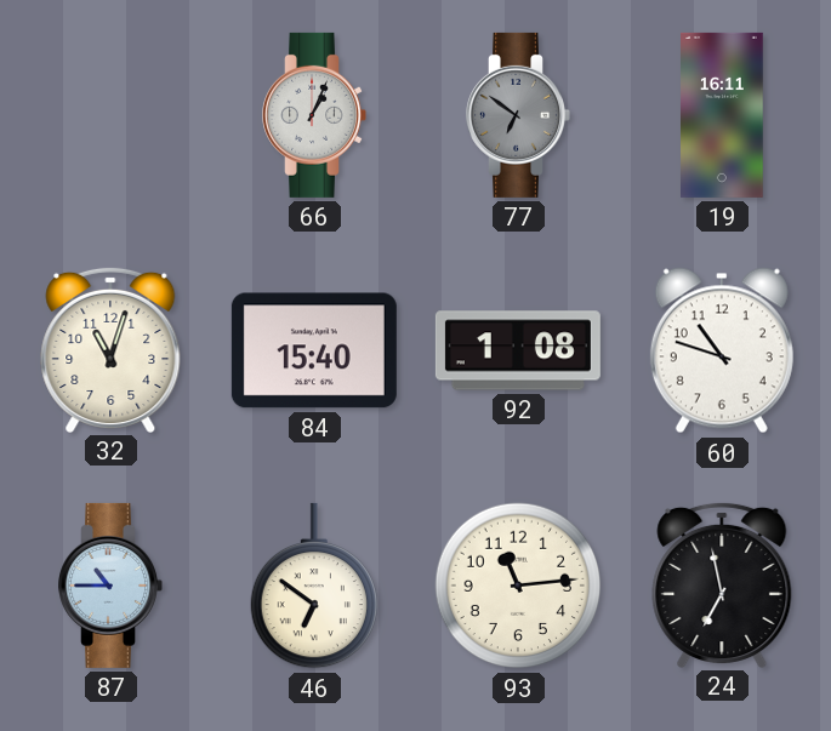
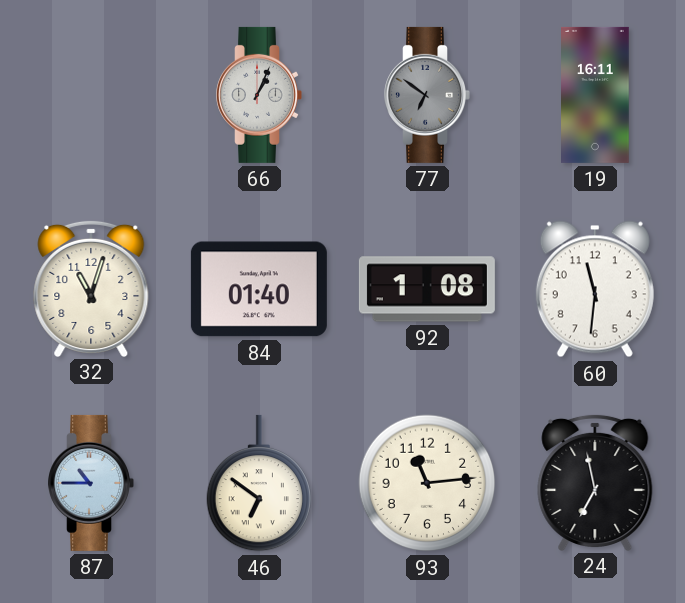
84: 15:40 -> 01:40 (259, 289)
60: 10:48 -> 11:31 (595, 289)
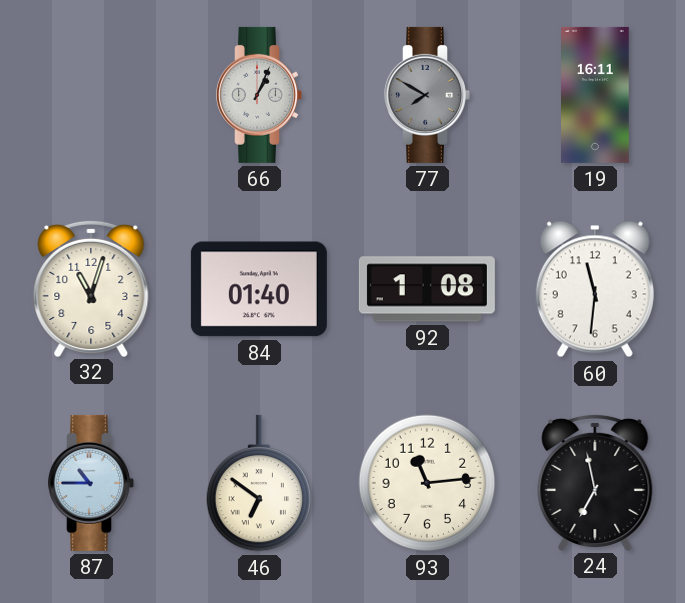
77: 6:51 -> 7:50 (427, 95)
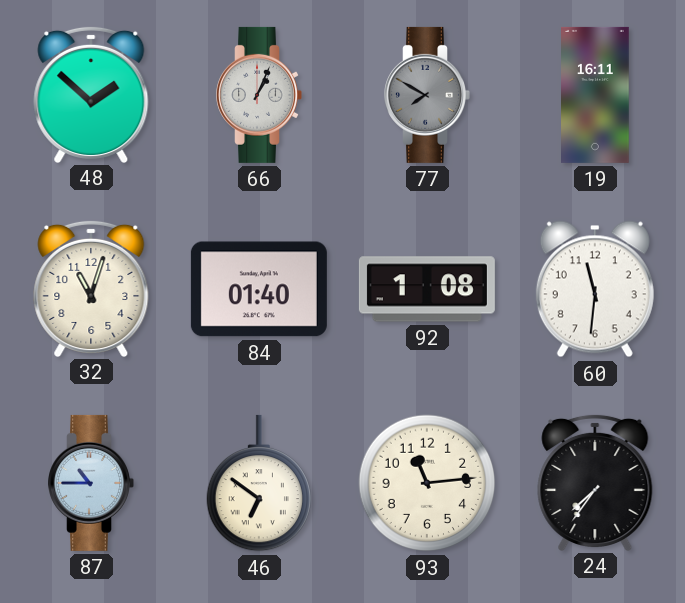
48: none -> 1:52 (91, 94)
24: 6:58 -> 7:36 (595, 482)
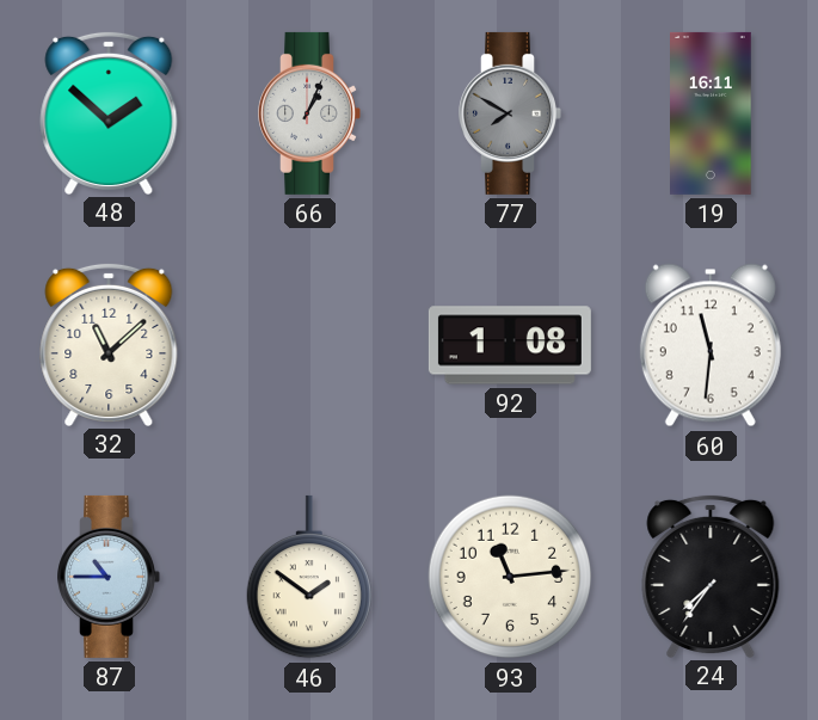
32: 11:03 -> 11:08 (109, 344)
84: 01:40 -> none (259, 289)
46: 6:51 -> 1:51 (308, 577)
